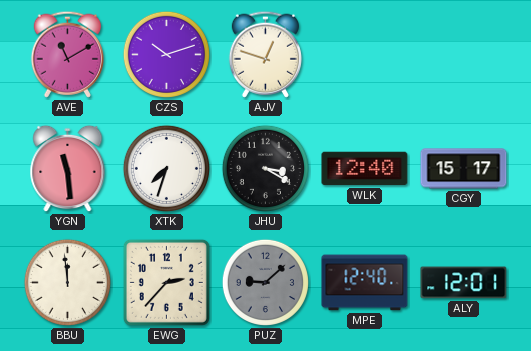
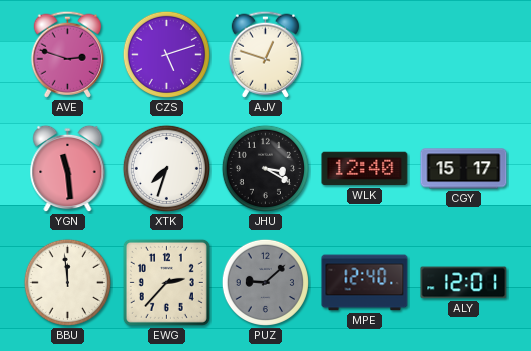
AVE: 11:10 -> 2:48 (67, 54)
CZS: 10:12 -> 5:12 (166, 54)
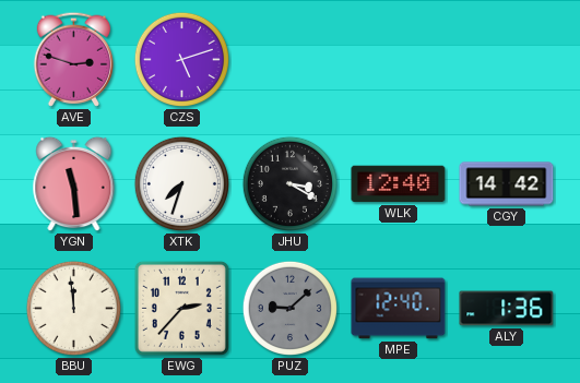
AJV: 12:48 -> none (265, 54)
CGY: 15:17 -> 14:42 (507, 184)
ALY: 12:01 -> 1:36 (507, 309)
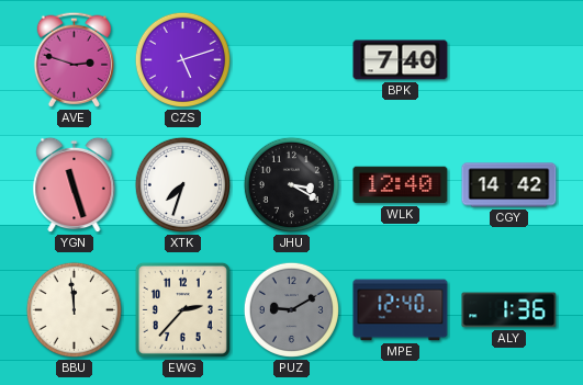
BPK: none -> 7:40 (401, 60)
YGN: 11:29 -> 11:27 (75, 185)
PUZ: 9:08 -> 9:10 (291, 309)
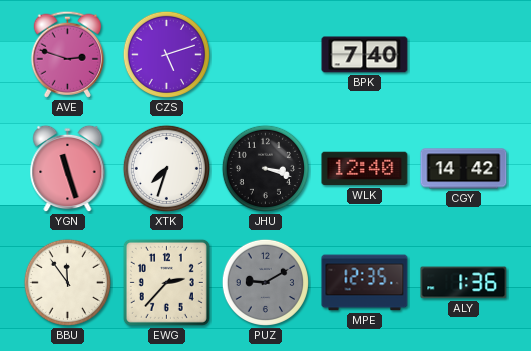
JHU: 3:20 -> 3:18 (265, 168)
BBU: 11:59 -> 11:54 (67, 282)
MPE: 12:40 -> 12:35 (365, 283)
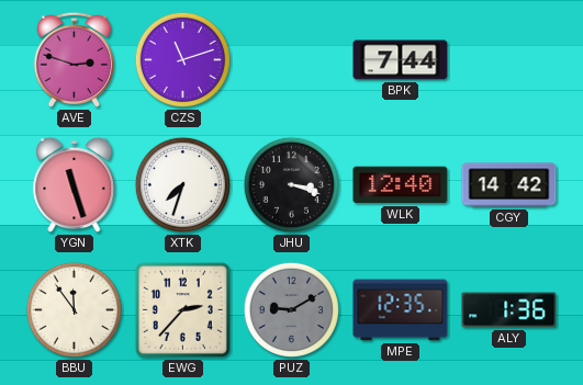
CZS: 5:12 -> 11:12 (182, 59)
BPK: 7:40 -> 7:44 (401, 60)
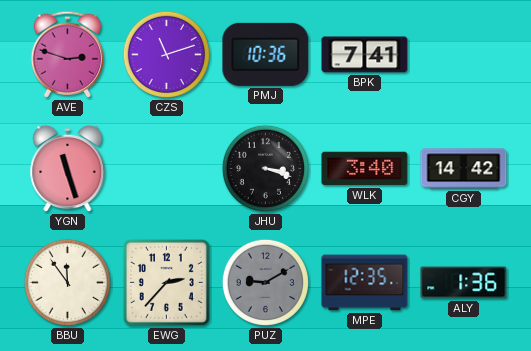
PMJ: none -> 10:36 (266, 54)
BPK: 7:44 -> 7:41 (365, 55)
XTK: 7:33 -> none (182, 184)
WLK: 12:40 -> 3:40 (365, 169)
